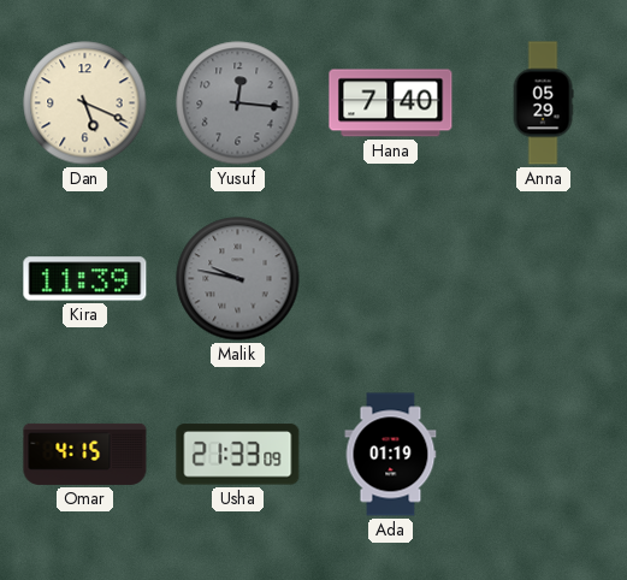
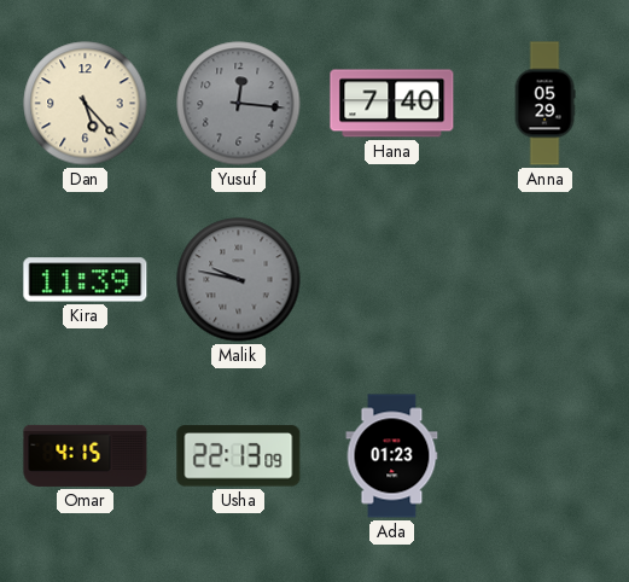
Dan: 5:19 -> 5:23 (86, 104)
Usha: 21:33 -> 22:13 (239, 456)
Ada: 01:19 -> 01:23 (392, 456)
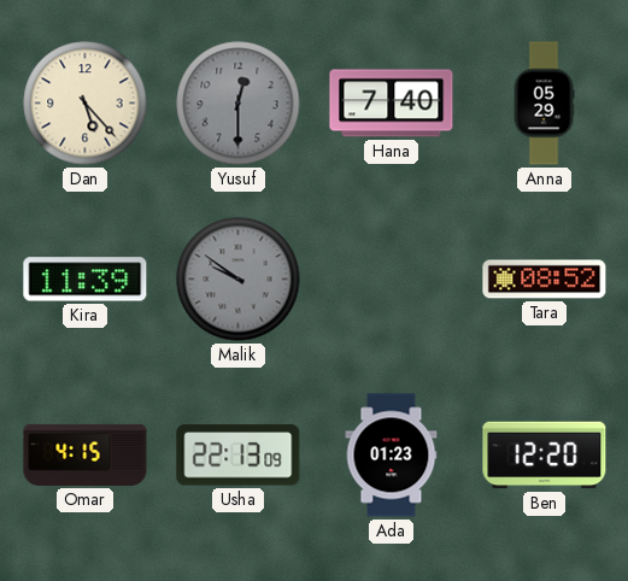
Yusuf: 12:16 -> 12:30 (239, 104)
Malik: 9:47 -> 9:51 (239, 280)
Tara: none -> 08:52 (545, 280)
Ben: none -> 12:20 (545, 456)
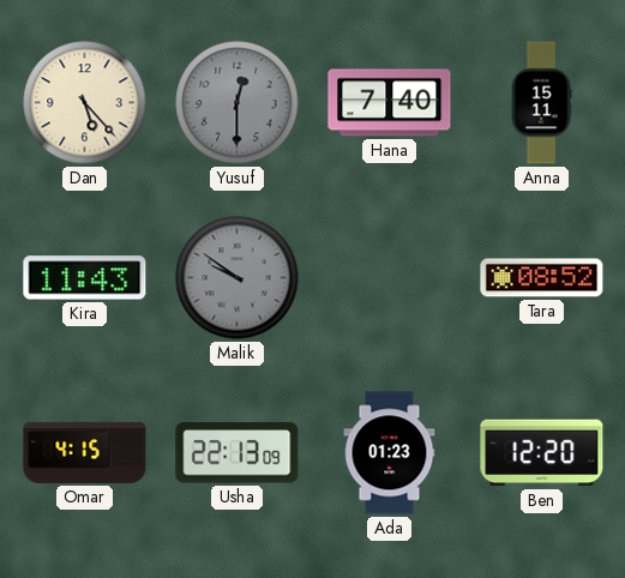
Anna: 05:29 -> 15:11 (541, 103)
Kira: 11:39 -> 11:43 (85, 278)
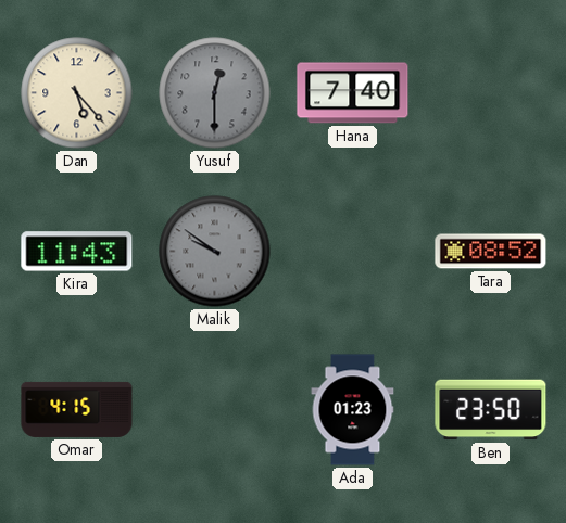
Anna: 15:11 -> none (541, 103)
Usha: 22:13 -> none (238, 453)
Ben: 12:20 -> 23:50 (491, 410)
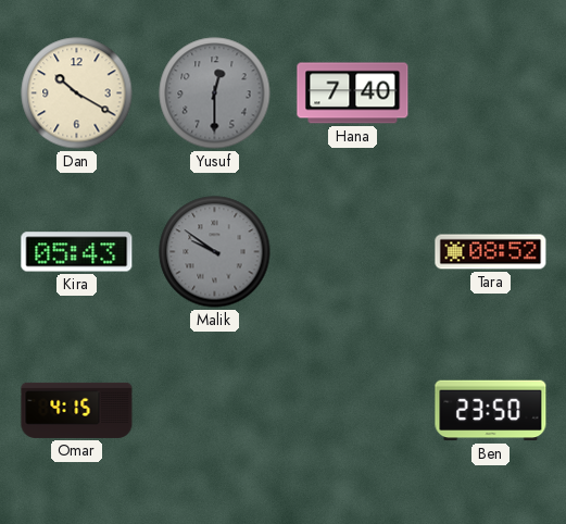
Dan: 5:23 -> 10:20 (77, 93)
Kira: 11:43 -> 05:43 (77, 252)
Ada: 01:23 -> none (353, 410)
